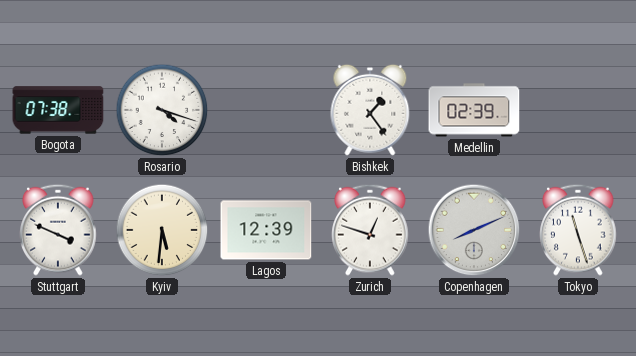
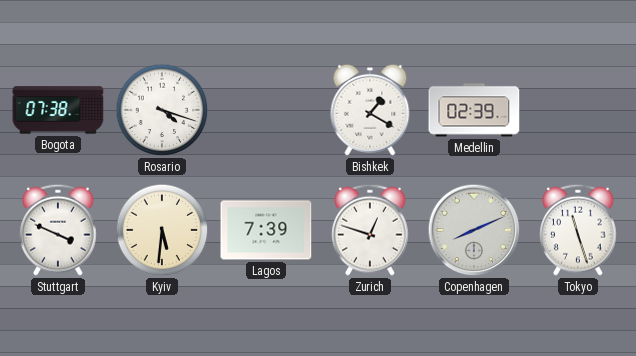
Bishkek: 1:24 -> 1:20 (370, 110)
Lagos: 12:39 -> 7:39 (266, 230)
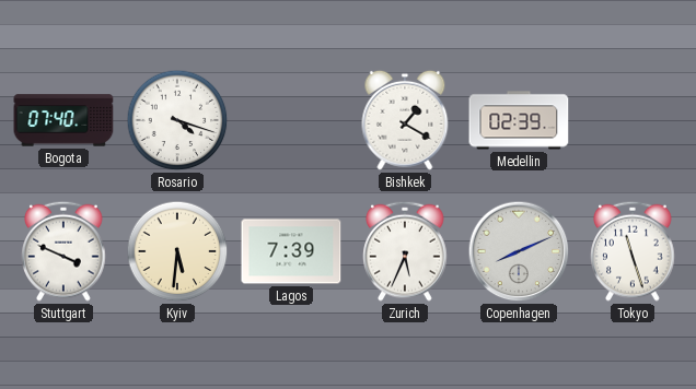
Bogota: 07:38 -> 07:40 (63, 120)
Zurich: 12:48 -> 5:34 (405, 251)
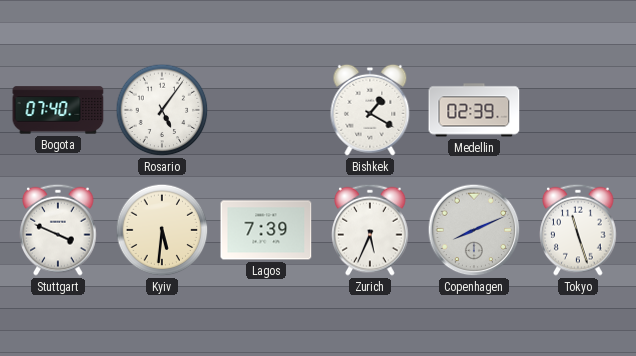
Rosario: 4:18 -> 5:06 (162, 110)
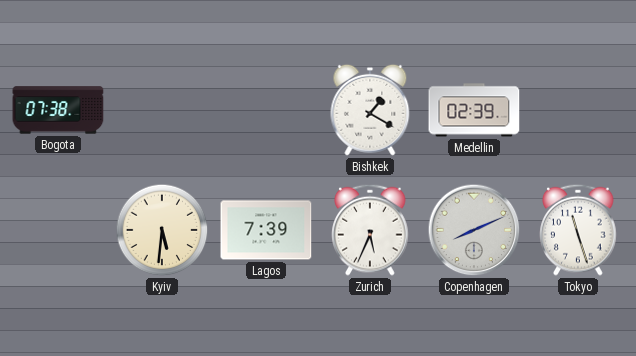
Bogota: 07:40 -> 07:38 (58, 110)
Rosario: 5:06 -> none (162, 110)
Stuttgart: 3:49 -> none (58, 230)
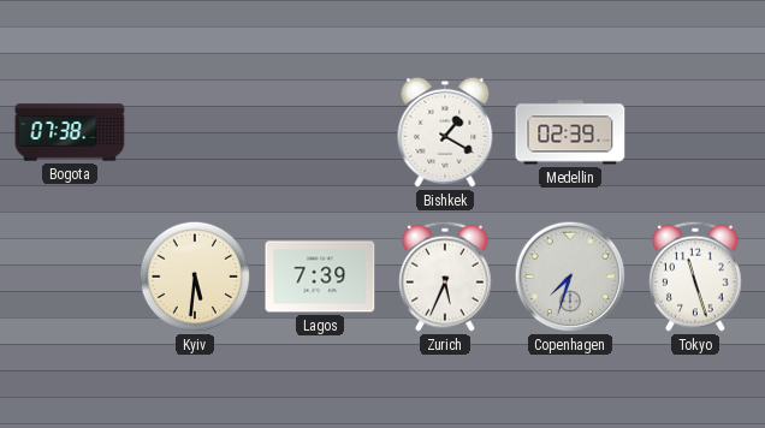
Copenhagen: 8:11 -> 7:33 (570, 277)
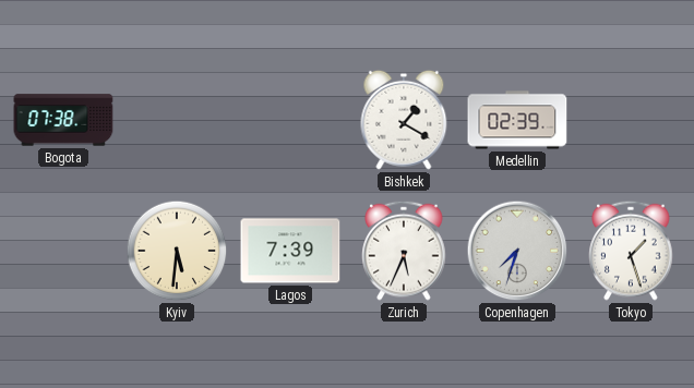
Tokyo: 11:27 -> 1:27 (631, 251)
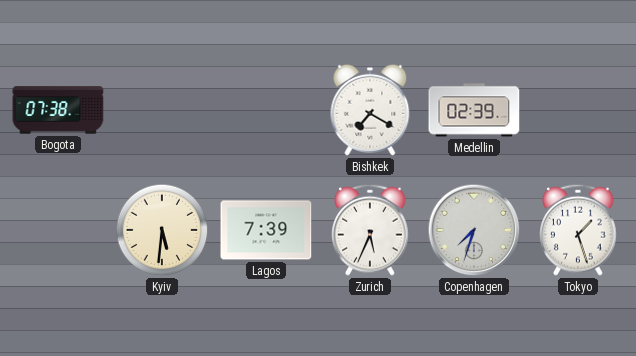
Bishkek: 1:20 -> 7:20 (370, 110)
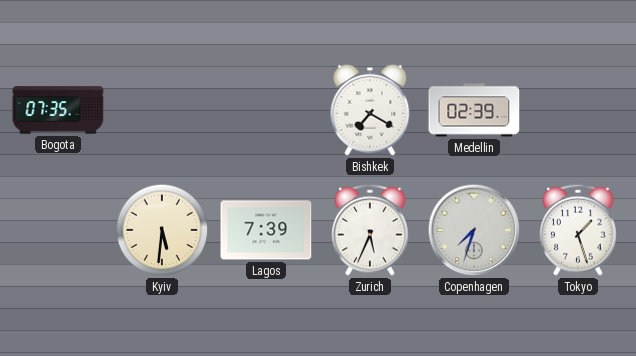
Bogota: 07:38 -> 07:35 (58, 110)
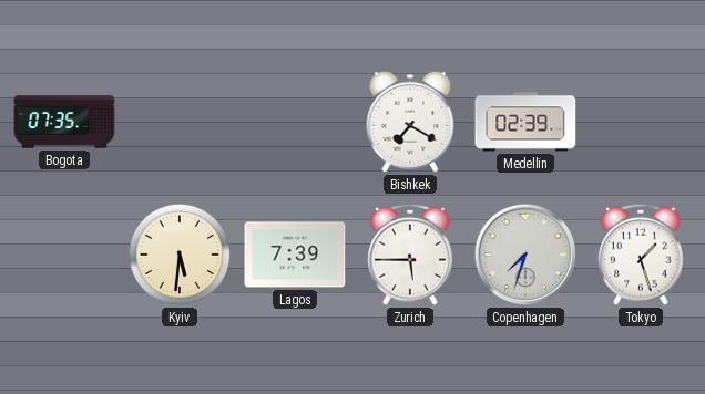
Zurich: 5:34 -> 5:45 (410, 255)
